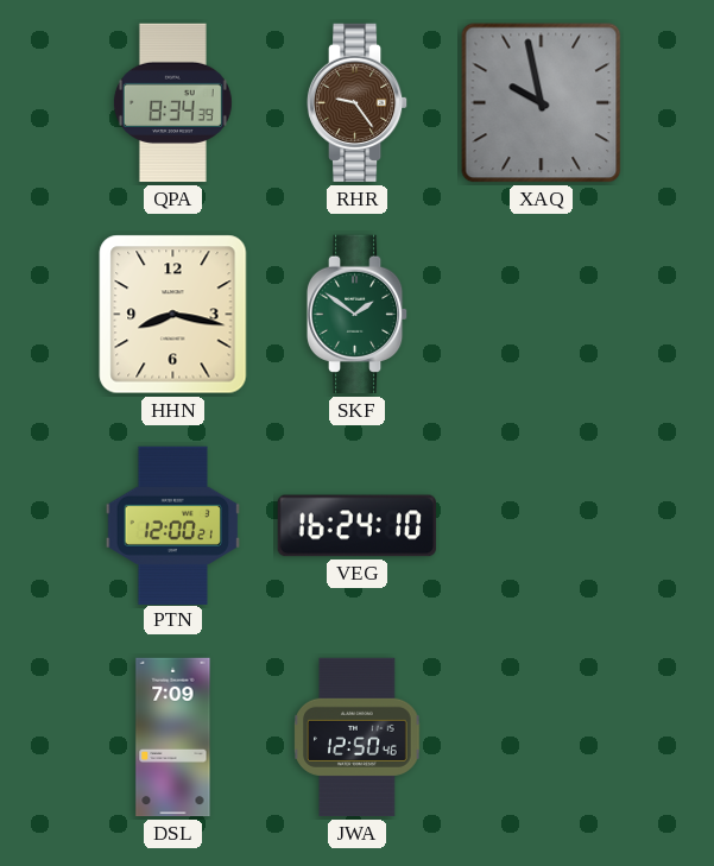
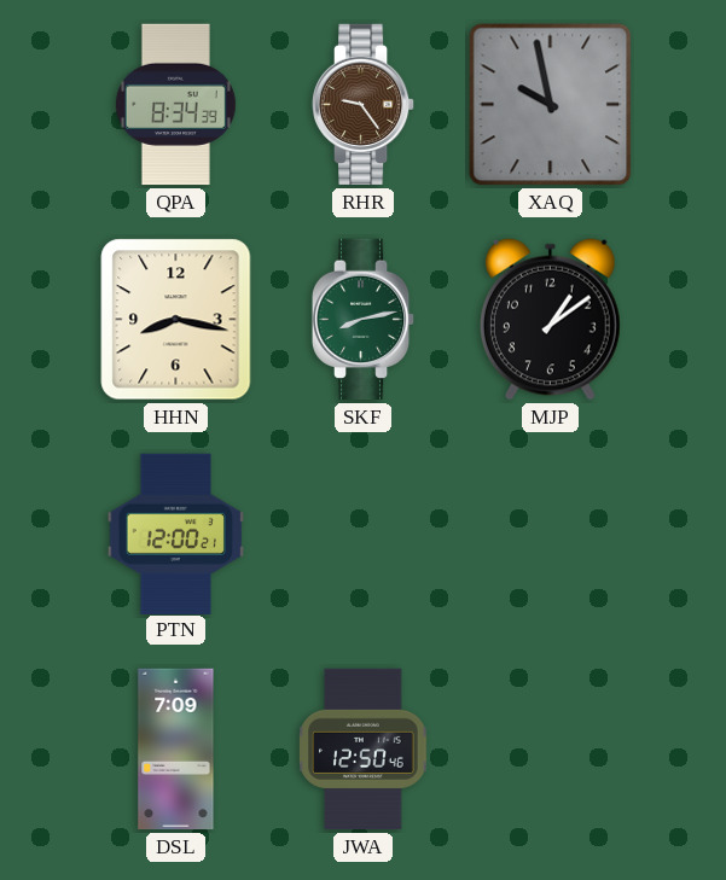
SKF: 1:51 -> 8:13 (364, 320)
MJP: none -> 1:09 (551, 319)
VEG: 16:24 -> none (356, 526)
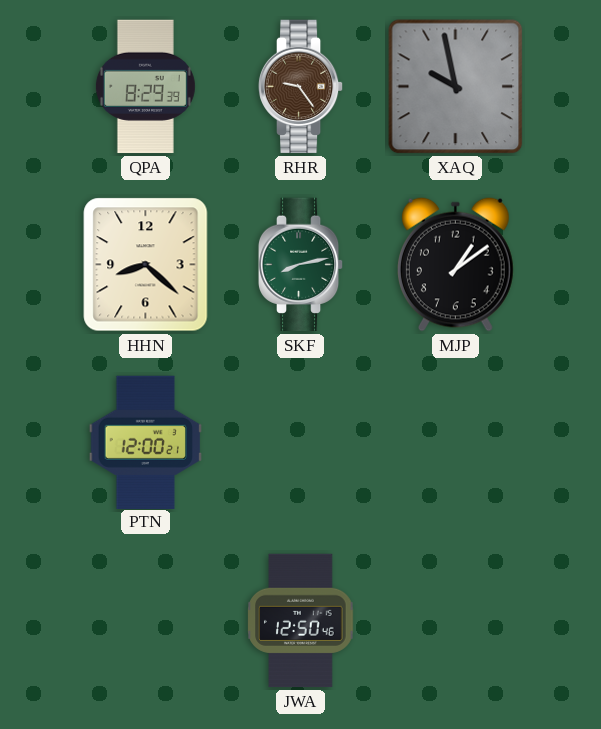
QPA: 8:34 -> 8:29 (145, 87)
HHN: 8:17 -> 8:22 (146, 265)
DSL: 7:09 -> none (176, 750)
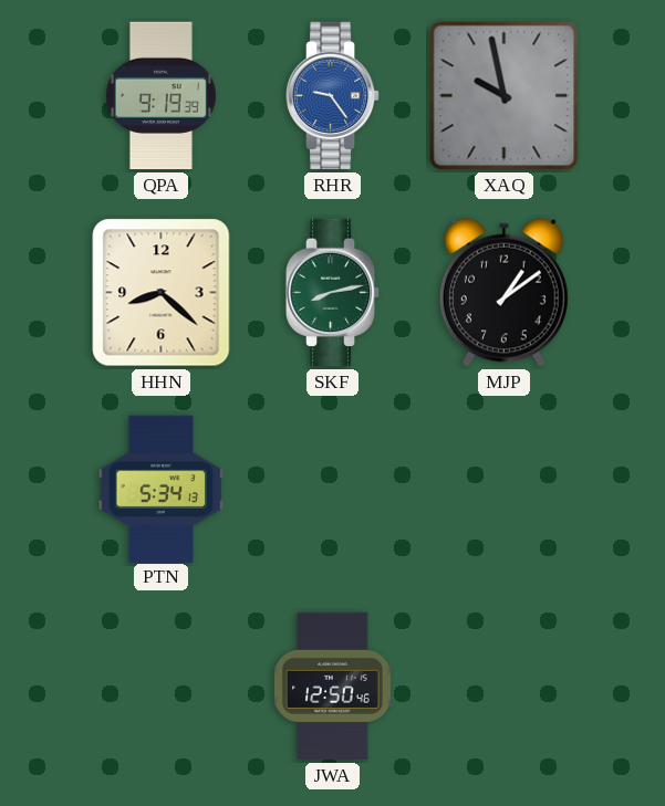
QPA: 8:29 -> 9:19 (160, 96)
RHR dial: brown -> blue (333, 96)
PTN: 12:00 -> 5:34 (162, 489)
